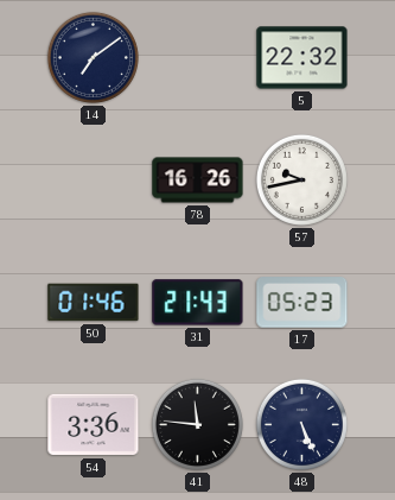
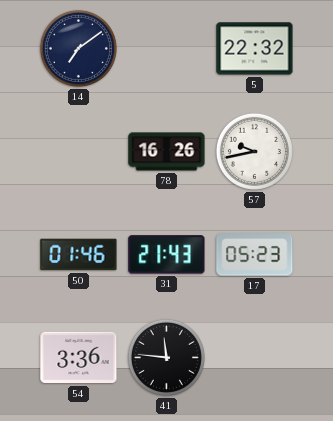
48: 5:26 -> none (301, 424)
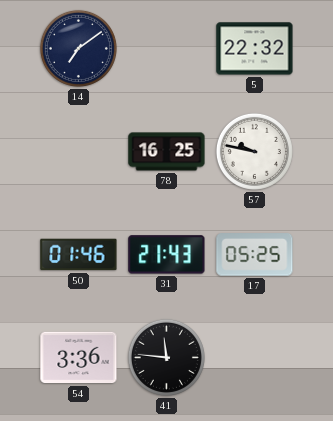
78: 16:26 -> 16:25 (167, 152)
57: 9:43 -> 9:47 (254, 151)
17: 05:23 -> 05:25 (255, 255)
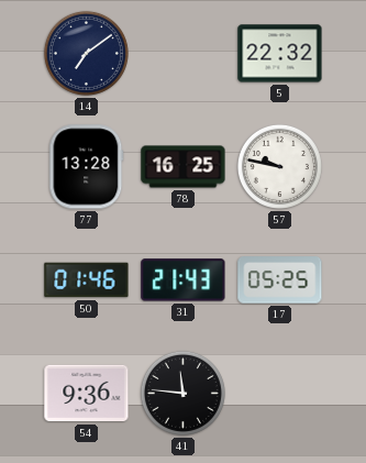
77: none -> 13:28 (87, 167)
54: 3:36 -> 9:36 (87, 394)
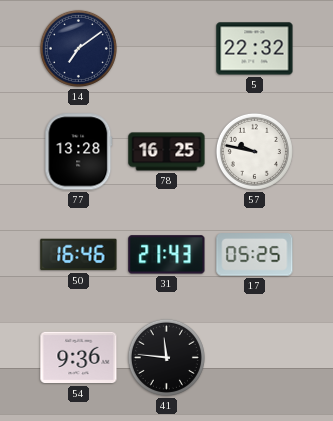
50: 01:46 -> 16:46 (79, 255)
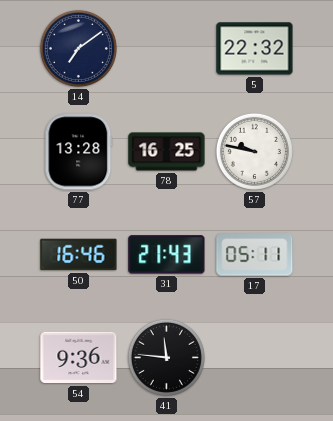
17: 05:25 -> 05:11 (255, 255)
